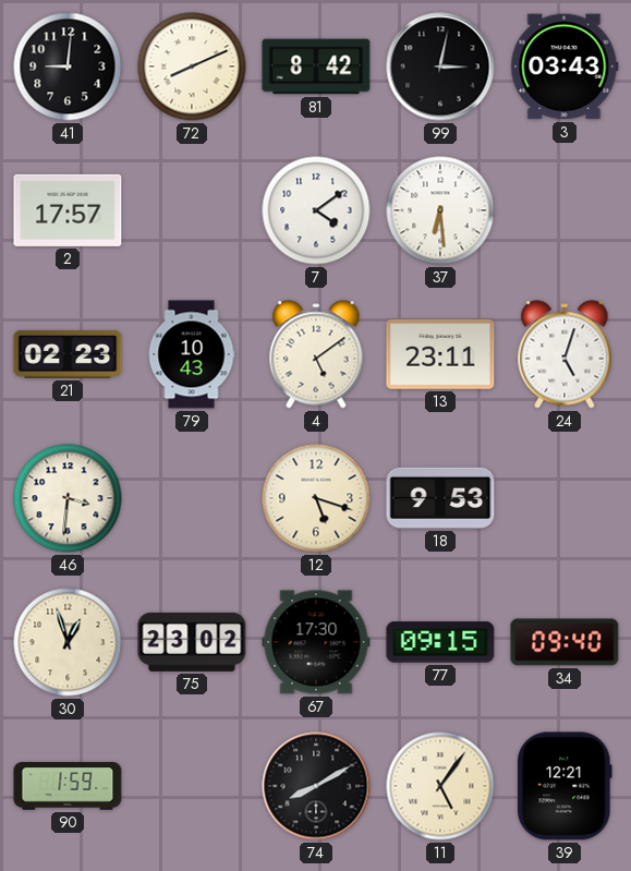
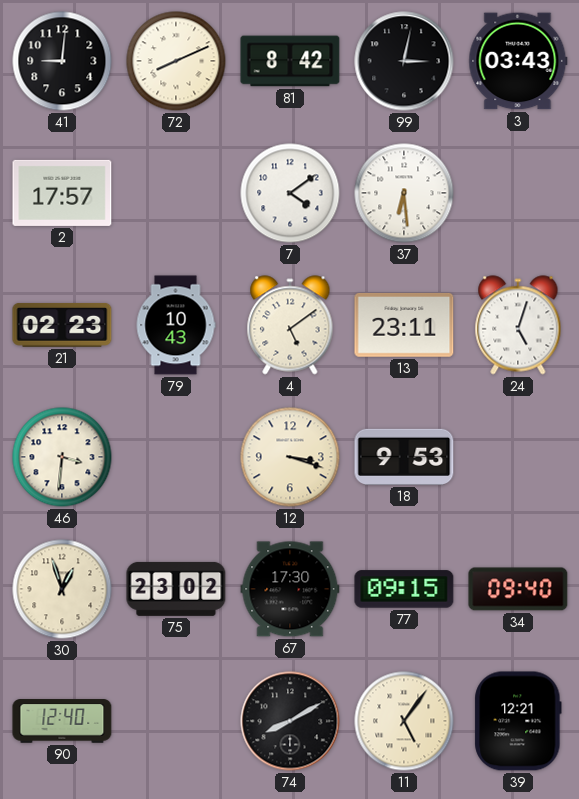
12: 5:18 -> 3:18 (290, 457)
90: 1:59 -> 12:40 (62, 721)
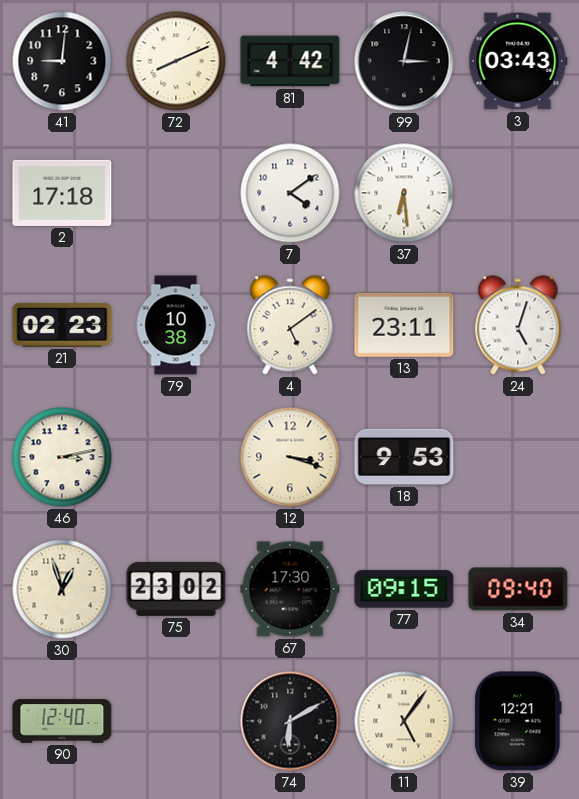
81: 8:42 -> 4:42 (290, 61)
2: 17:57 -> 17:18 (62, 193)
79: 10:43 -> 10:38 (176, 325)
46: 3:31 -> 3:13 (62, 457)
74: 8:10 -> 6:10 (290, 721)
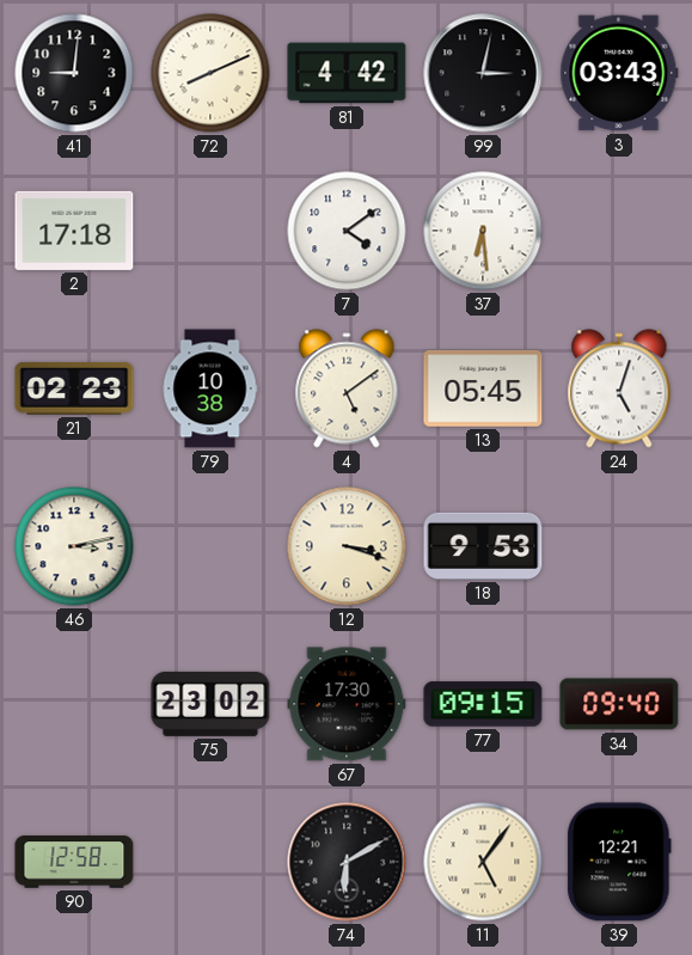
13: 23:11 -> 05:45 (483, 388)
30: 12:57 -> none (62, 589)
90: 12:40 -> 12:58 (74, 862)
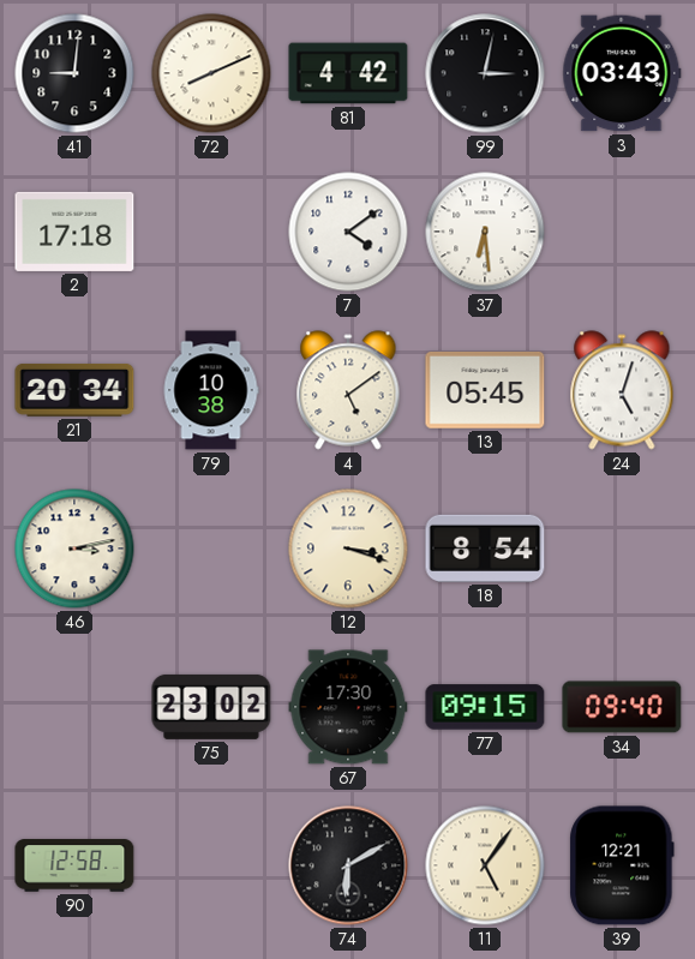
21: 02:23 -> 20:34 (74, 390)
18: 9:53 -> 8:54 (485, 549)
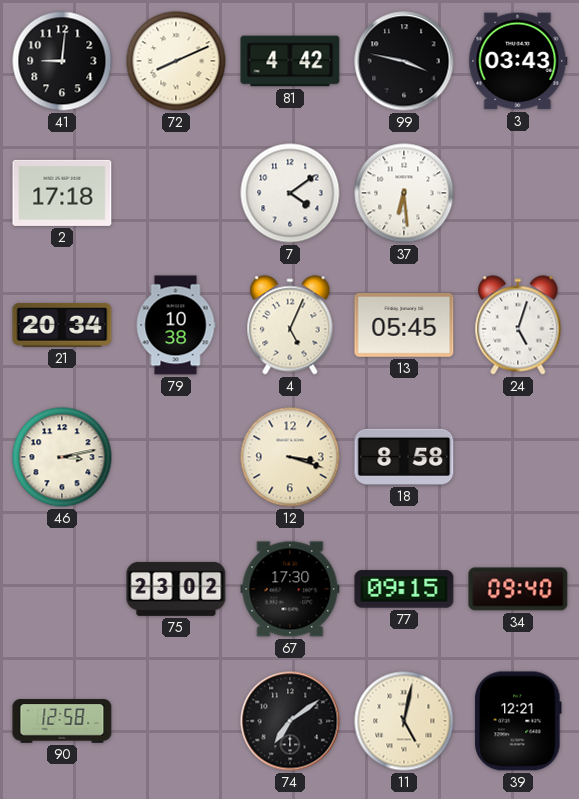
99: 3:02 -> 3:47 (404, 61)
4: 5:09 -> 5:04 (290, 325)
18: 8:54 -> 8:58 (404, 457)
74: 6:10 -> 7:09 (290, 721)
11: 5:06 -> 5:02 (404, 721)
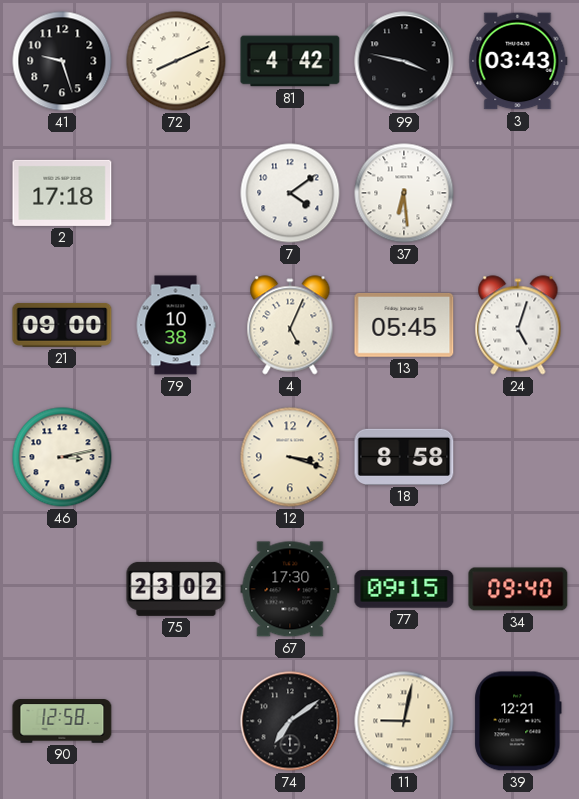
41: 9:01 -> 9:27 (62, 61)
21: 20:34 -> 09:00 (62, 325)
11: 5:02 -> 9:02 (404, 721)
